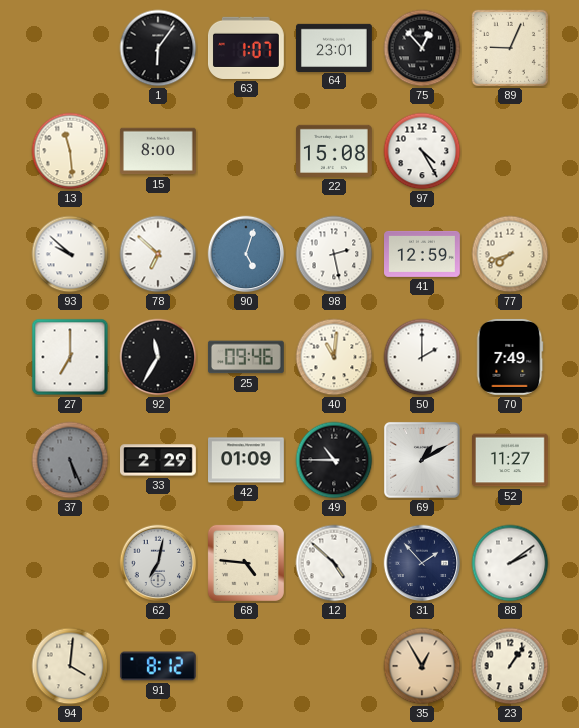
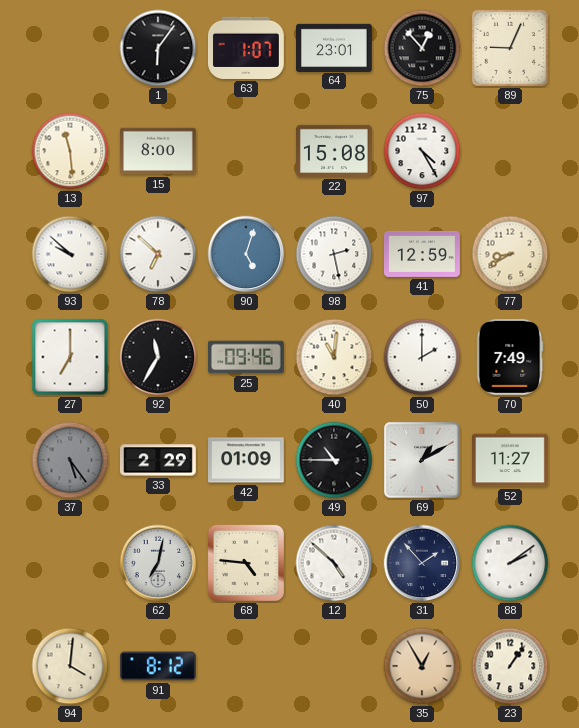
77: 7:42 -> 8:40 (510, 254)
37: 5:26 -> 5:24 (70, 460)
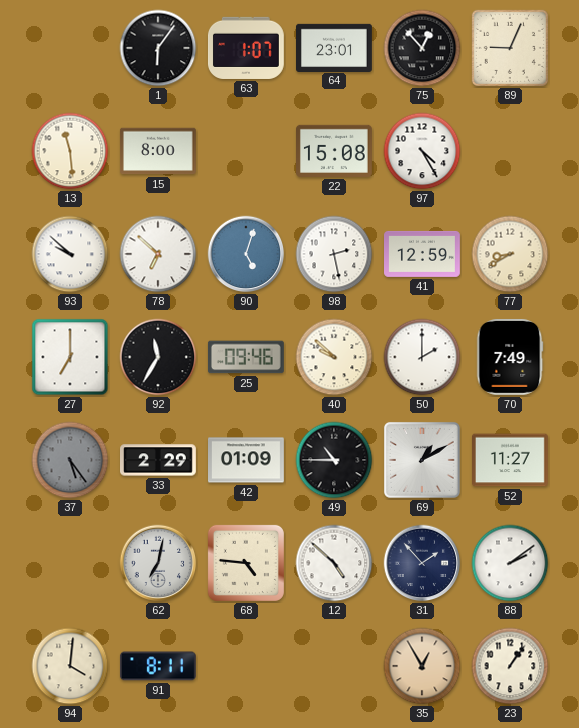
40: 11:01 -> 9:52 (334, 357)
91: 8:12 -> 8:11 (158, 666)
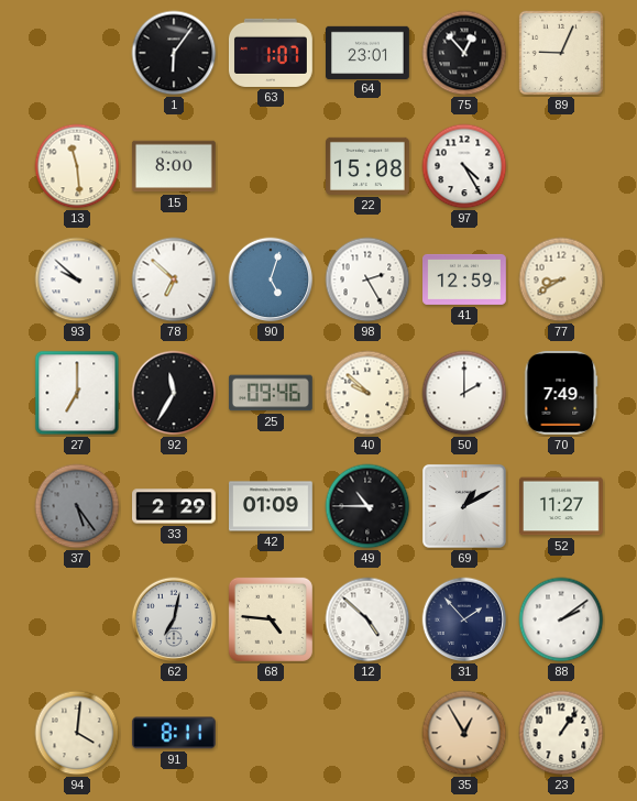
98: 2:28 -> 2:25 (367, 279)
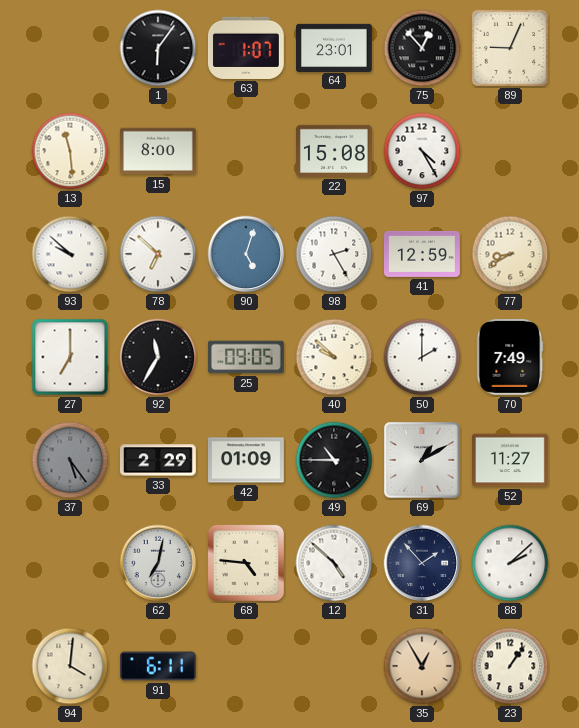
25: 09:46 -> 09:05 (246, 357)
88: 2:09 -> 2:08 (510, 563)
91: 8:11 -> 6:11 (158, 666)
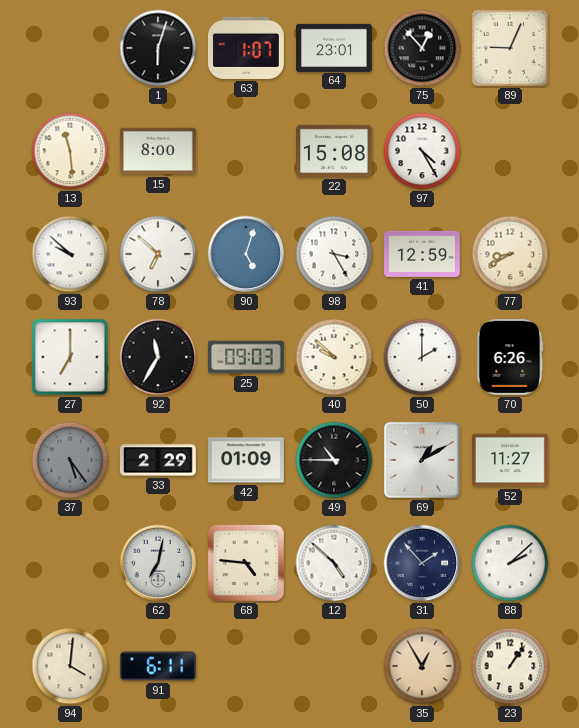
1: 6:06 -> 6:03 (158, 48)
98: 2:25 -> 3:25 (334, 254)
25: 09:05 -> 09:03 (246, 357)
70: 7:49 -> 6:26 (510, 357)
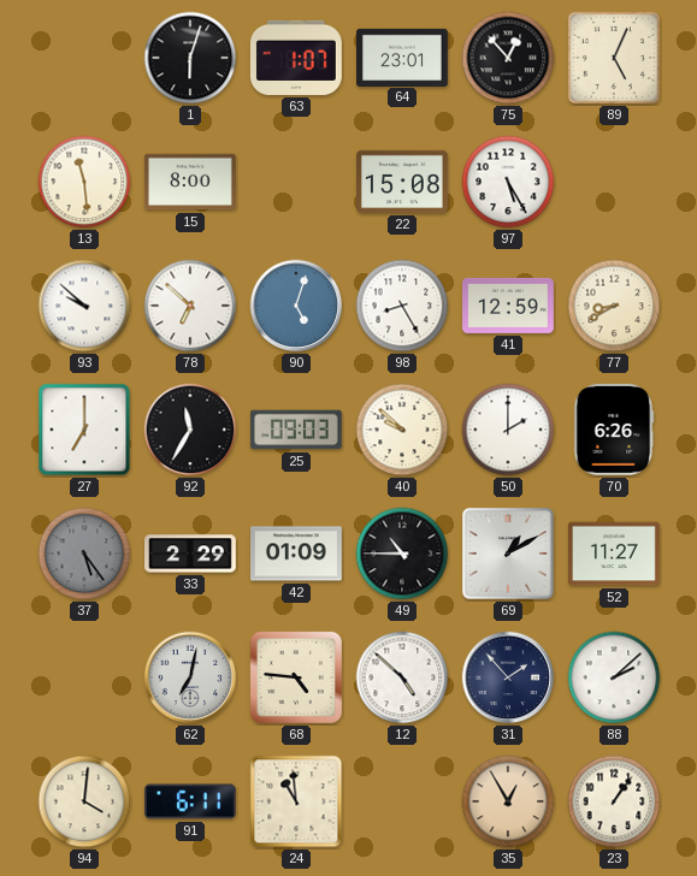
89: 9:04 -> 5:04 (614, 58)
97: 4:25 -> 5:25 (508, 182)
98: 3:25 -> 8:25 (402, 306)
24: none -> 10:59 (296, 801)
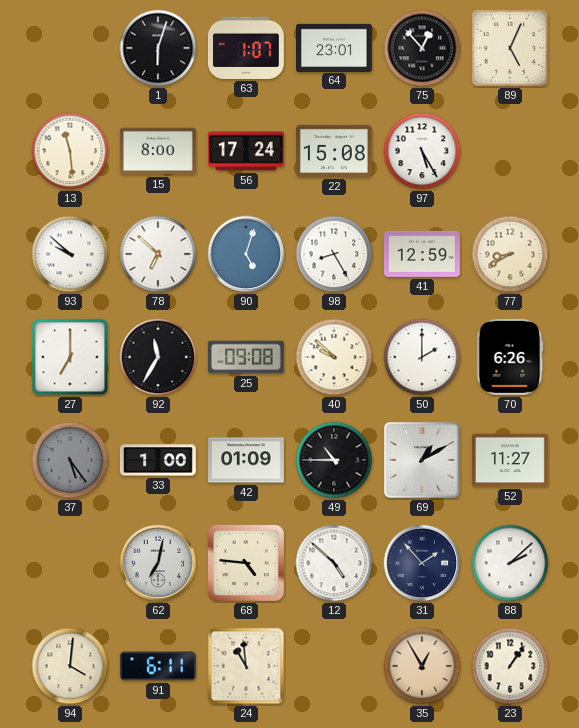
56: none -> 17:24 (247, 151)
25: 09:03 -> 09:08 (246, 357)
33: 2:29 -> 1:00 (159, 460)
